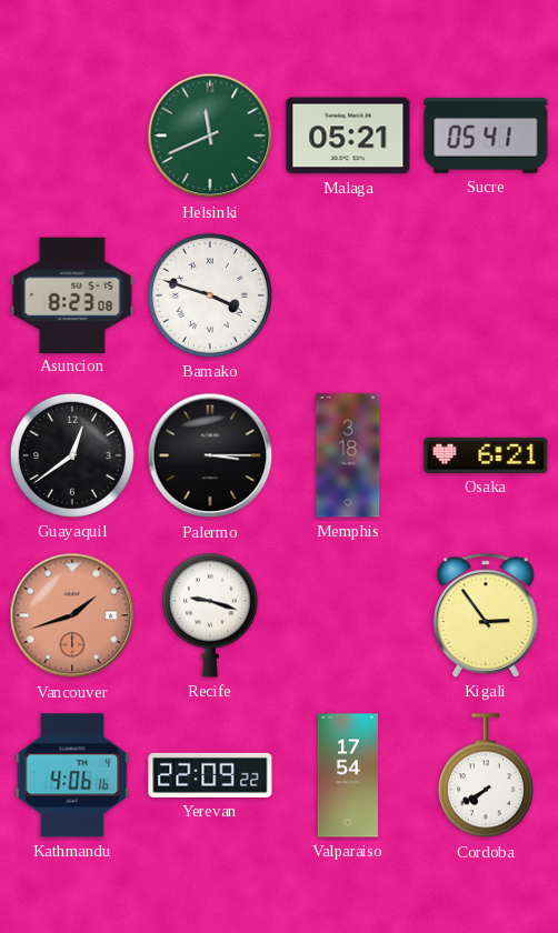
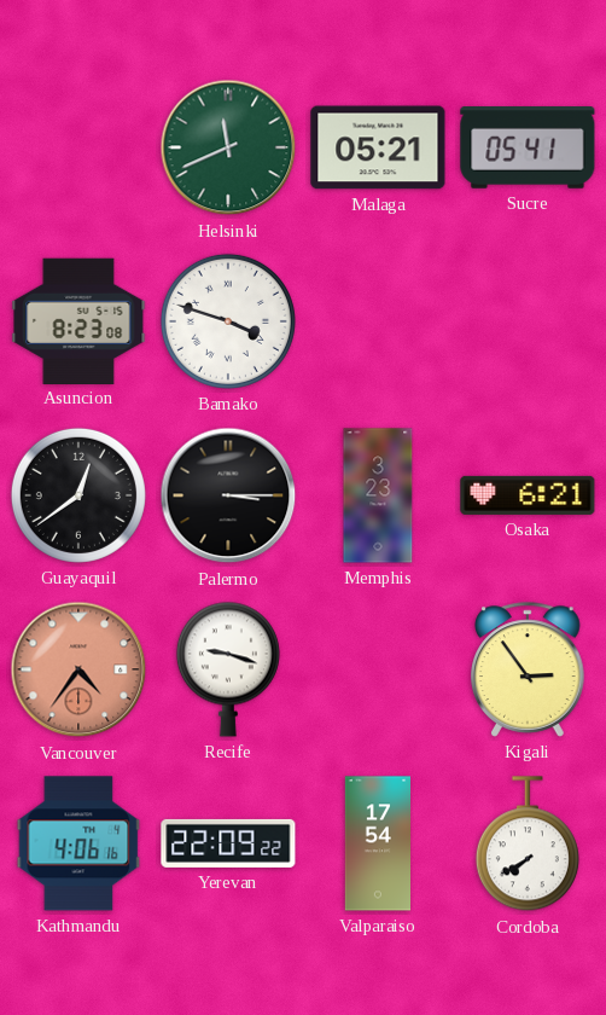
Memphis: 3:18 -> 3:23 (378, 495)
Vancouver: 1:42 -> 4:36 (78, 669)
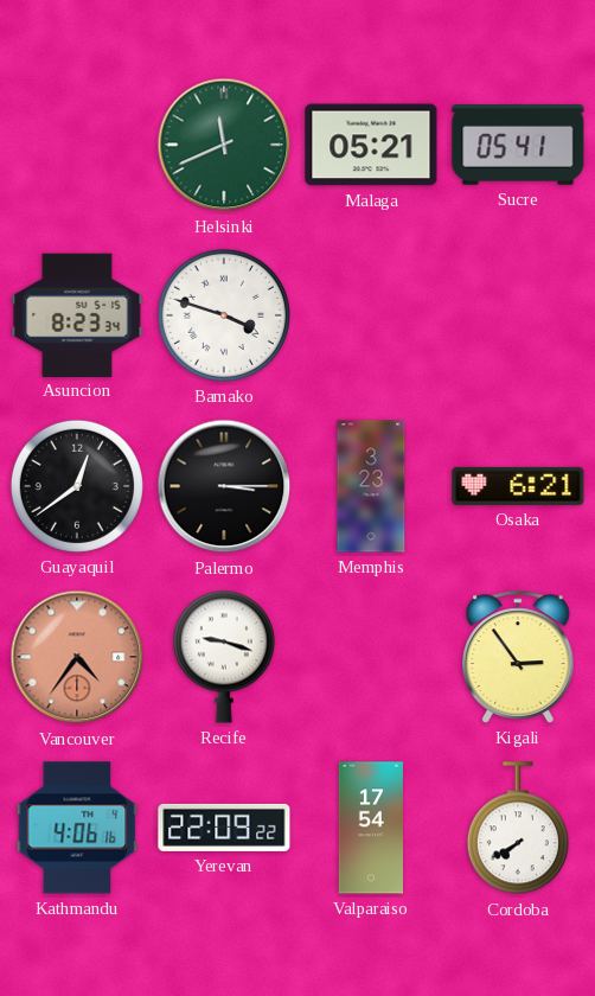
Asuncion: 8:23:08 -> 8:23:34 (77, 314)
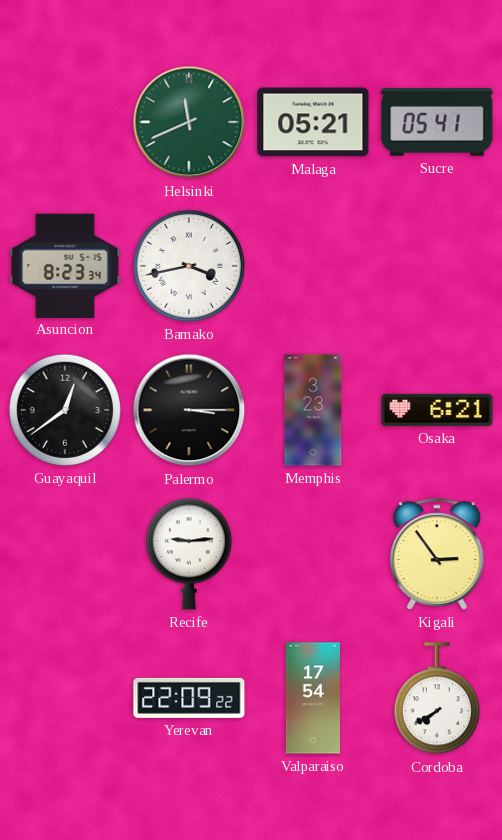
Bamako: 3:48 -> 3:43 (189, 266)
Vancouver: 4:36 -> none (77, 657)
Recife: 9:18 -> 9:14 (189, 554)
Kathmandu: 4:06 -> none (77, 828)
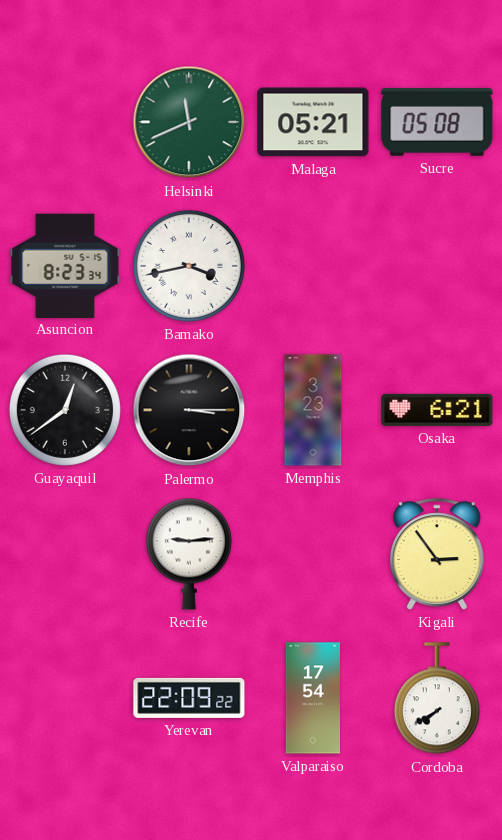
Sucre: 05:41 -> 05:08 (437, 122)
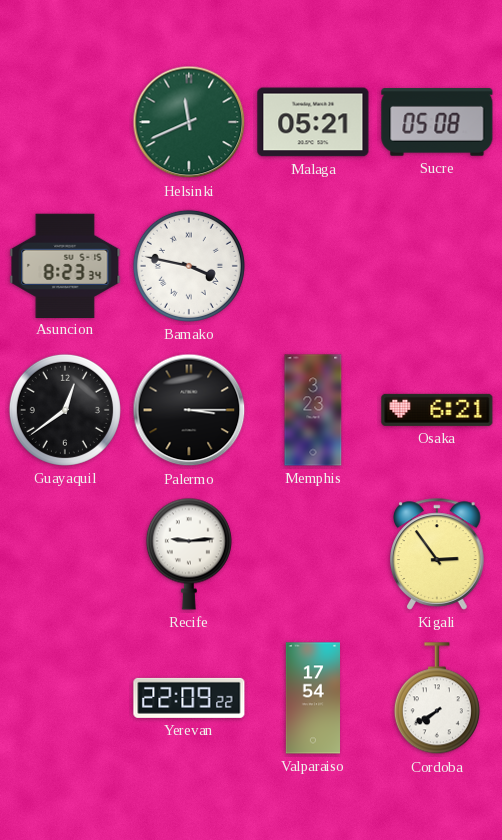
Bamako: 3:43 -> 3:47 (189, 266)
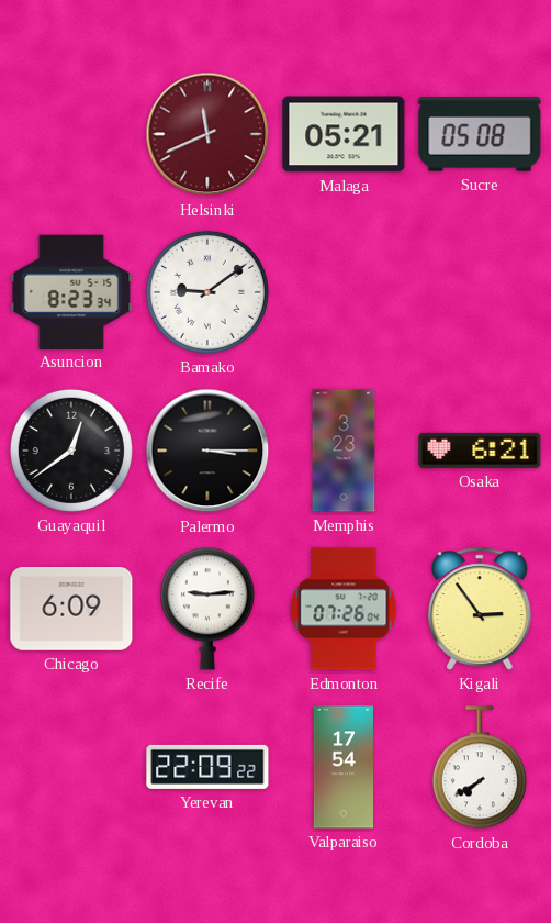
Helsinki dial: green -> burgundy (207, 134)
Bamako: 3:47 -> 9:09 (207, 292)
Chicago: none -> 6:09 (71, 609)
Edmonton: none -> 07:26 (344, 609)
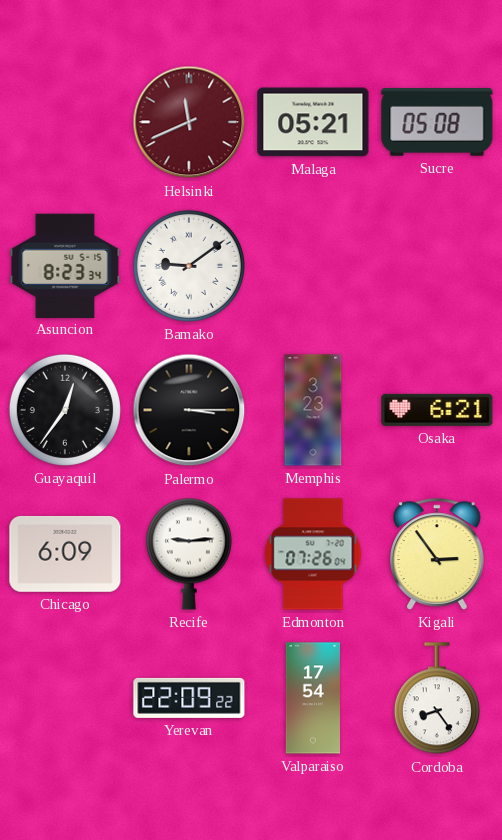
Guayaquil: 12:39 -> 12:36 (65, 410)
Cordoba: 7:40 -> 8:24 (437, 699)
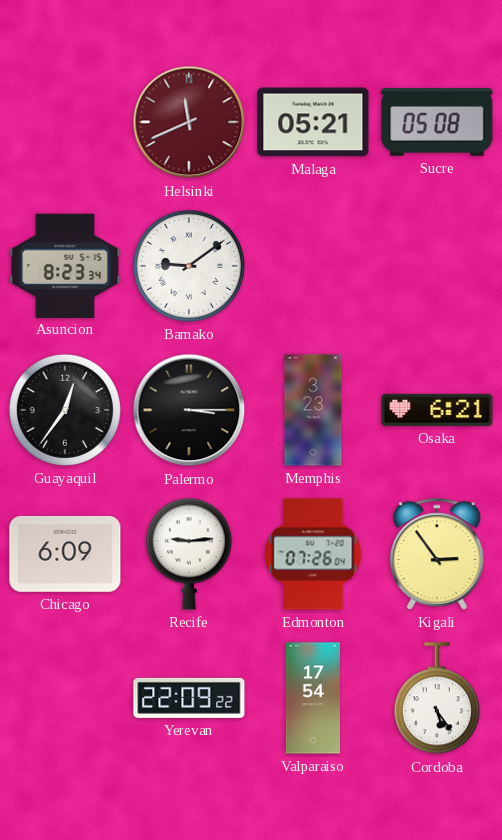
Cordoba: 8:24 -> 5:24 (437, 699)
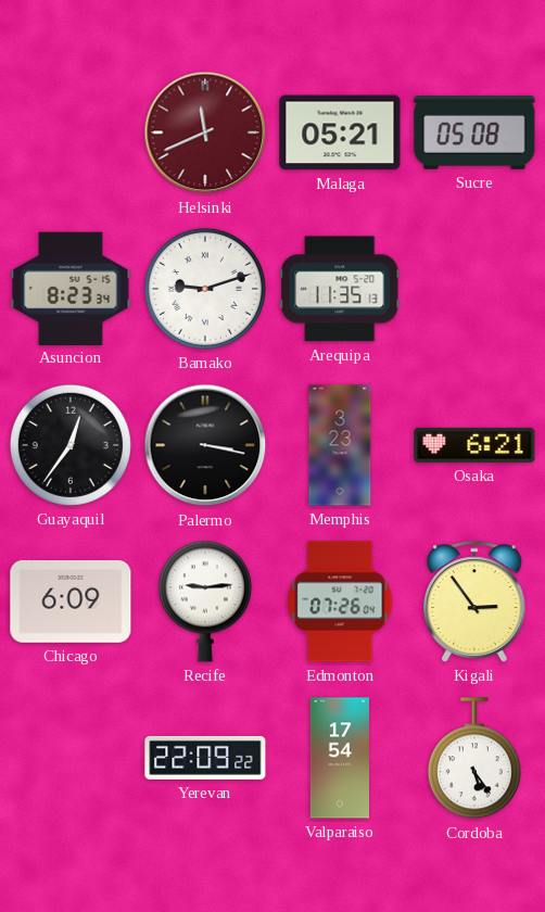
Bamako: 9:09 -> 9:12 (205, 289)
Arequipa: none -> 11:35 (340, 289)
Palermo: 3:15 -> 3:17 (205, 445)
